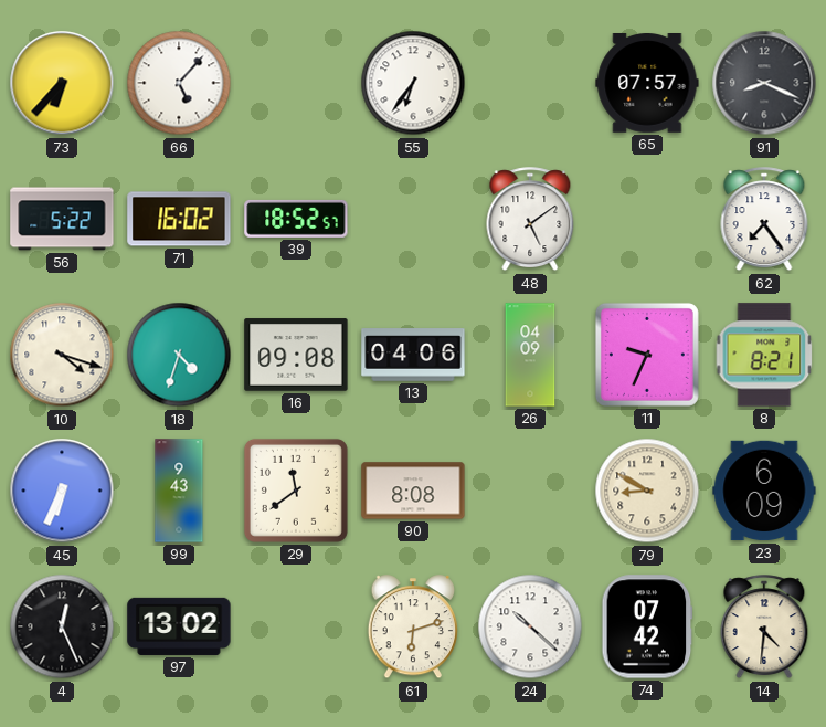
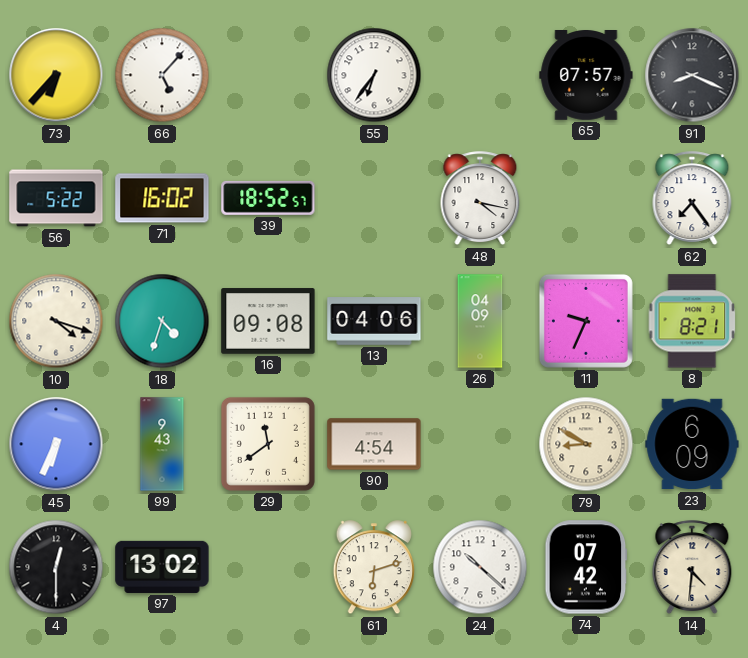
48: 5:09 -> 4:17 (480, 199)
90: 8:08 -> 4:54 (374, 444)
4: 12:26 -> 12:30 (56, 567)
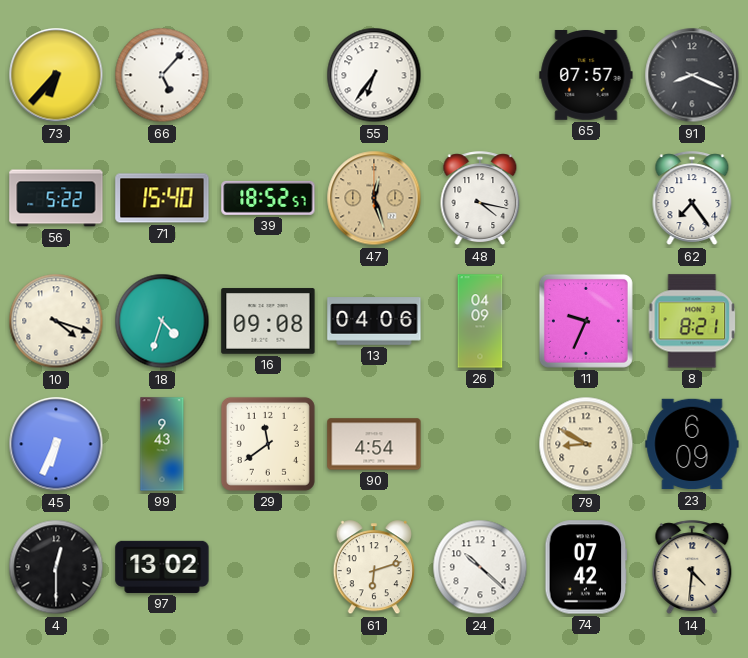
71: 16:02 -> 15:40 (162, 198)
47: none -> 12:27 (374, 198)
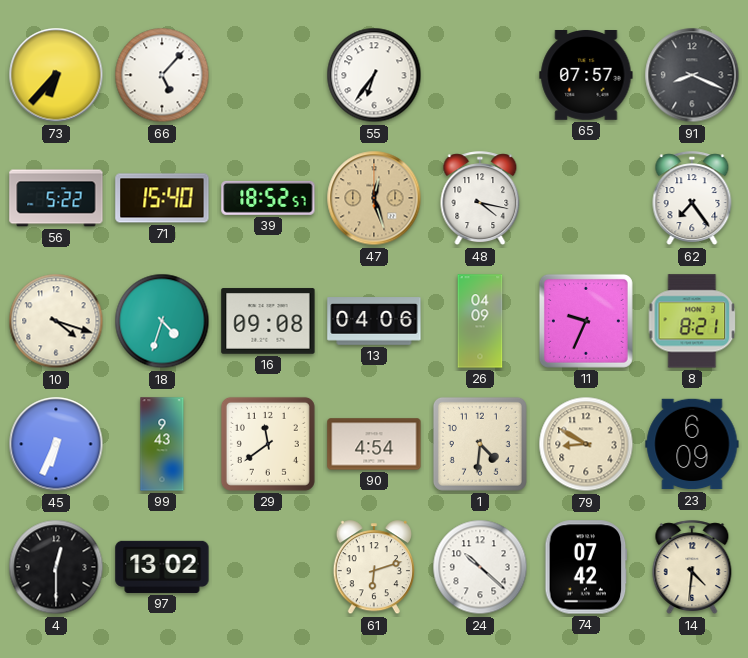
1: none -> 4:31 (480, 444)
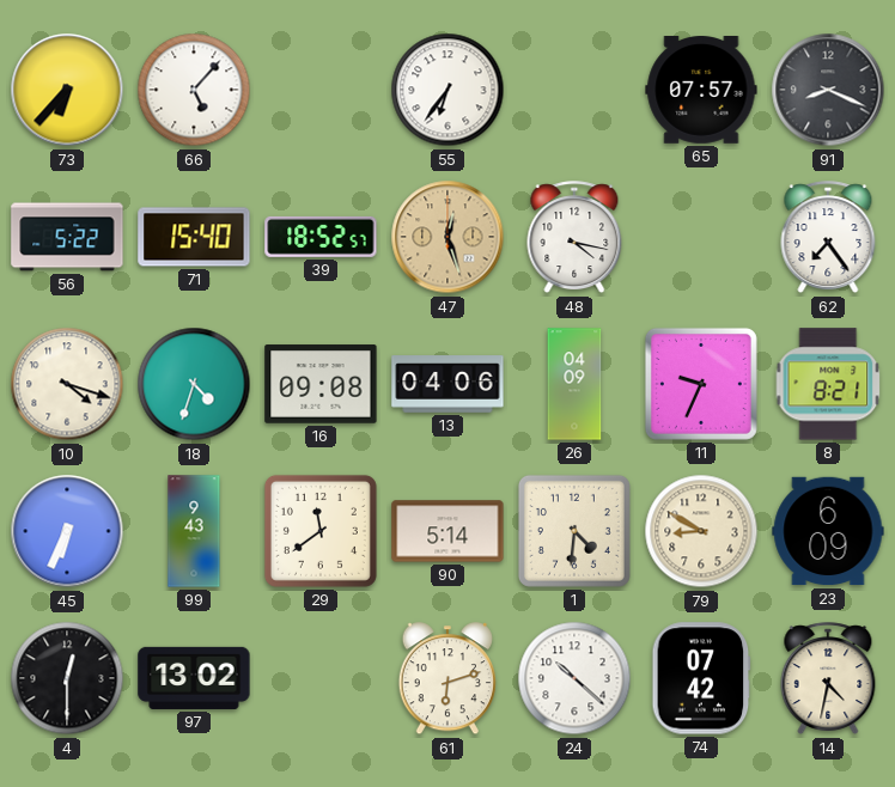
90: 4:54 -> 5:14 (447, 531)
14: 4:31 -> 4:32 (828, 679)
